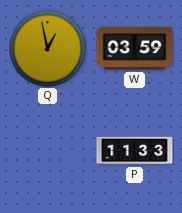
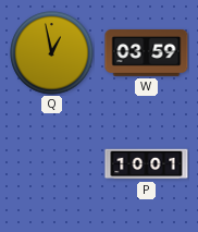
P: 11:33 -> 10:01 (147, 164)
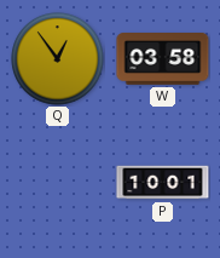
Q: 12:58 -> 12:54 (58, 59)
W: 03:59 -> 03:58 (163, 59)
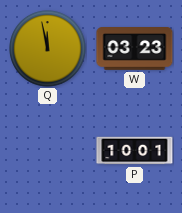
Q: 12:54 -> 11:58 (48, 49)
W: 03:58 -> 03:23 (135, 49)
